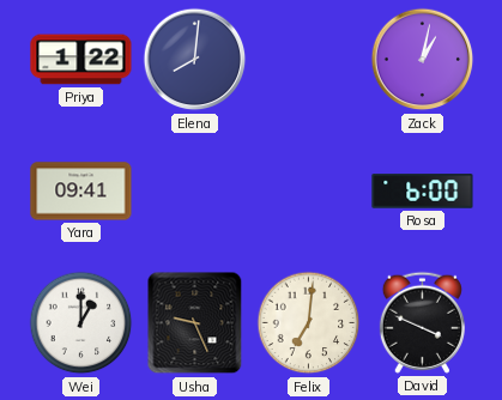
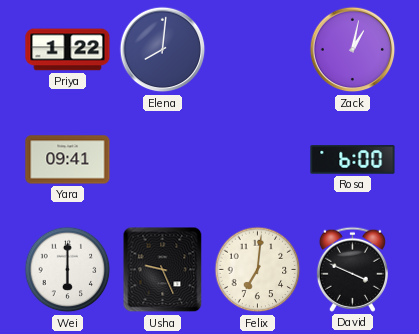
Wei: 1:00 -> 6:00 (68, 270)
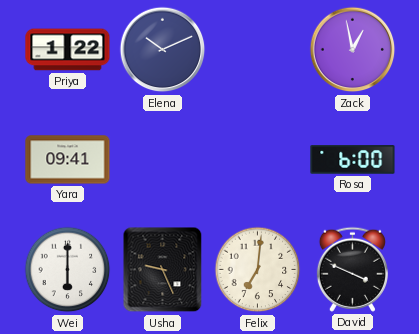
Elena: 8:01 -> 10:11 (163, 50)
Zack: 1:02 -> 12:58 (353, 50)
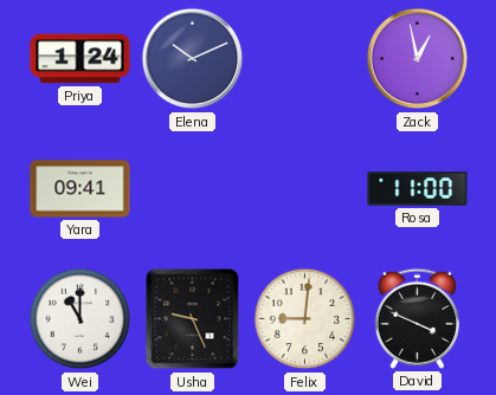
Priya: 1:22 -> 1:24 (80, 59)
Rosa: 6:00 -> 11:00 (418, 189)
Wei: 6:00 -> 11:00 (80, 319)
Felix: 7:01 -> 9:01 (305, 319)
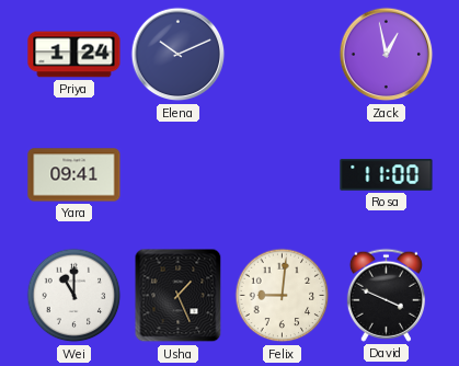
Usha: 9:26 -> 1:26 (179, 296)
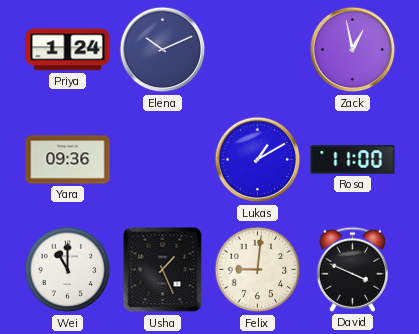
Yara: 09:41 -> 09:36 (68, 160)
Lukas: none -> 1:10 (258, 160)
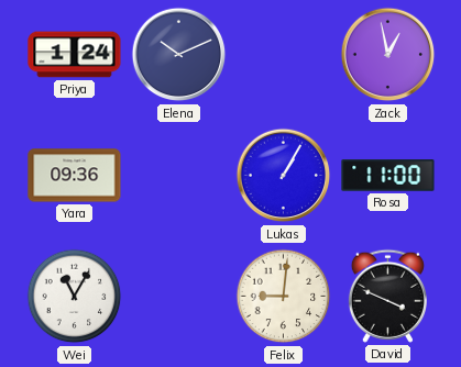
Lukas: 1:10 -> 1:05 (284, 176)
Wei: 11:00 -> 11:05 (75, 297)
Usha: 1:26 -> none (163, 270)
